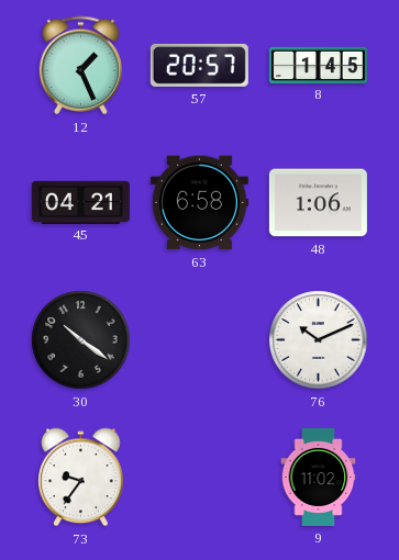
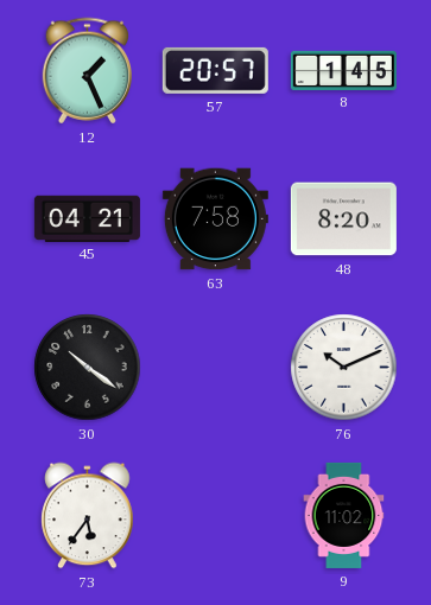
63: 6:58 -> 7:58 (215, 219)
48: 1:06 -> 8:20 (343, 219)
73: 9:36 -> 5:36 (88, 516)
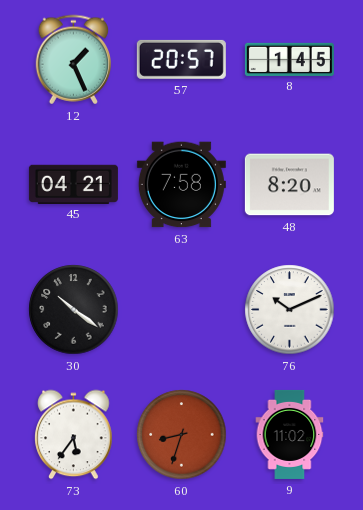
60: none -> 8:33 (182, 435)
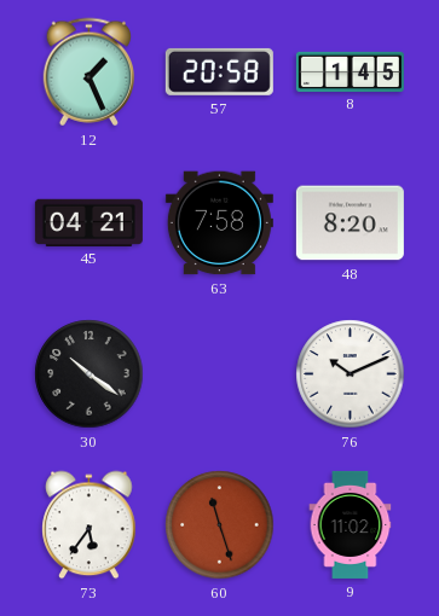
57: 20:57 -> 20:58 (219, 71)
60: 8:33 -> 11:27 (220, 525)
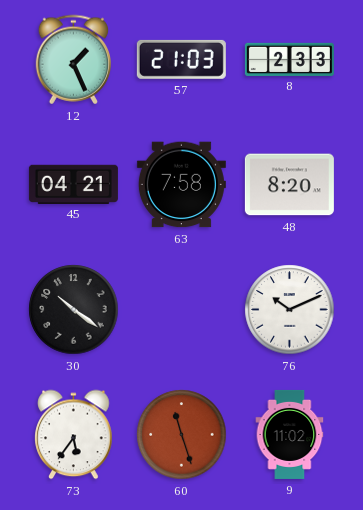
57: 20:58 -> 21:03 (181, 59)
8: 1:45 -> 2:33 (289, 59)
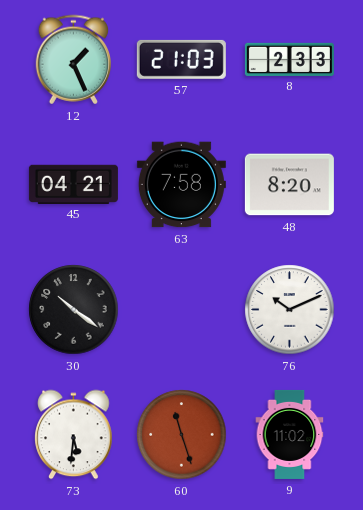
73: 5:36 -> 5:31 (74, 435)
